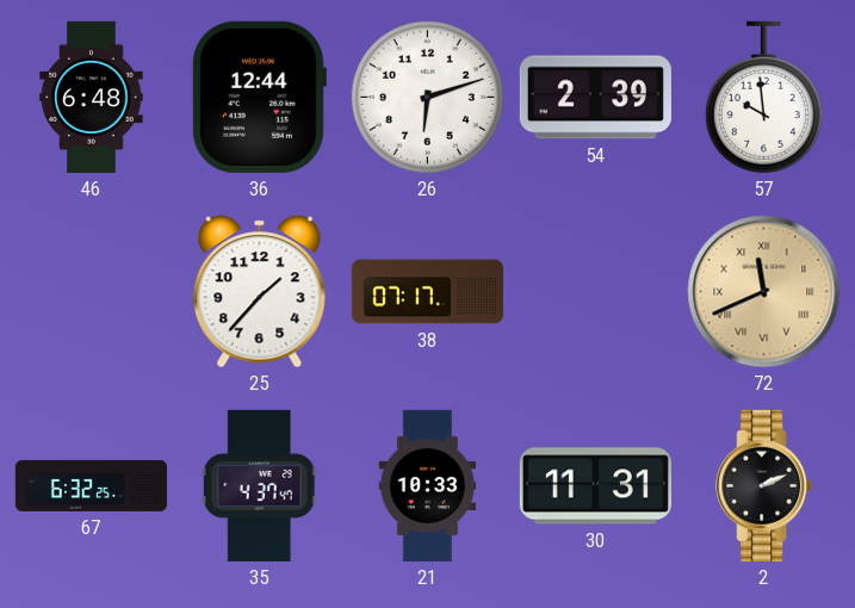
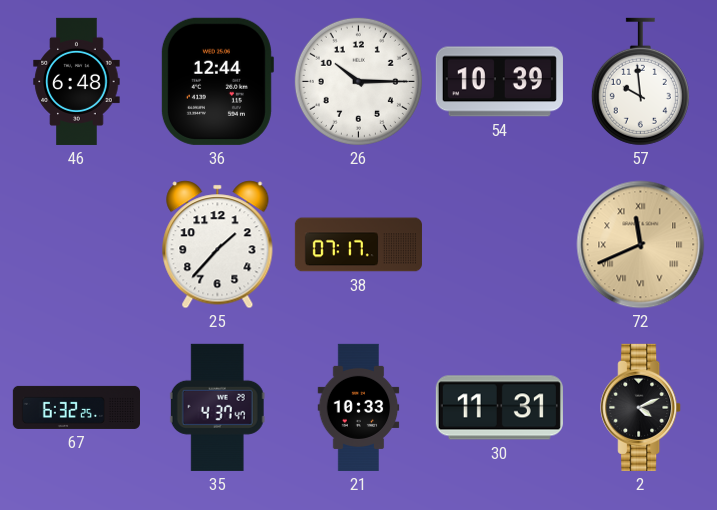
26: 6:12 -> 10:15 (358, 81)
54: 2:39 -> 10:39 (499, 82)
2: 2:11 -> 4:11 (641, 407)
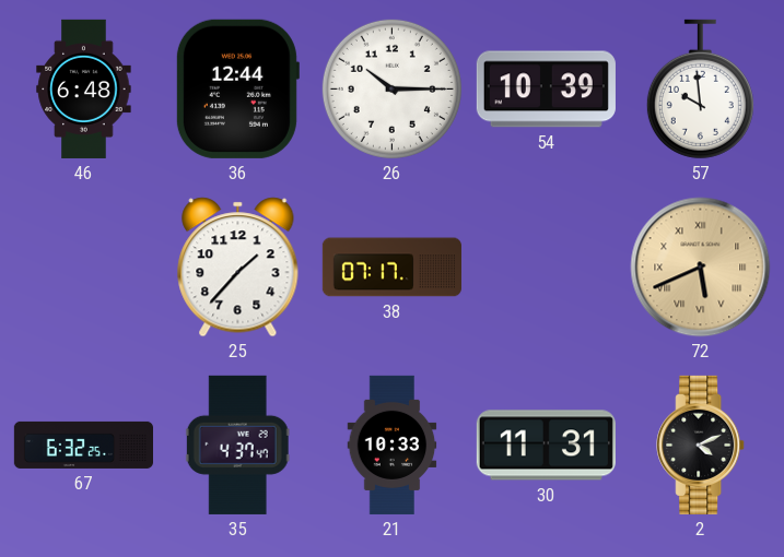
72: 11:41 -> 5:41 (701, 268)
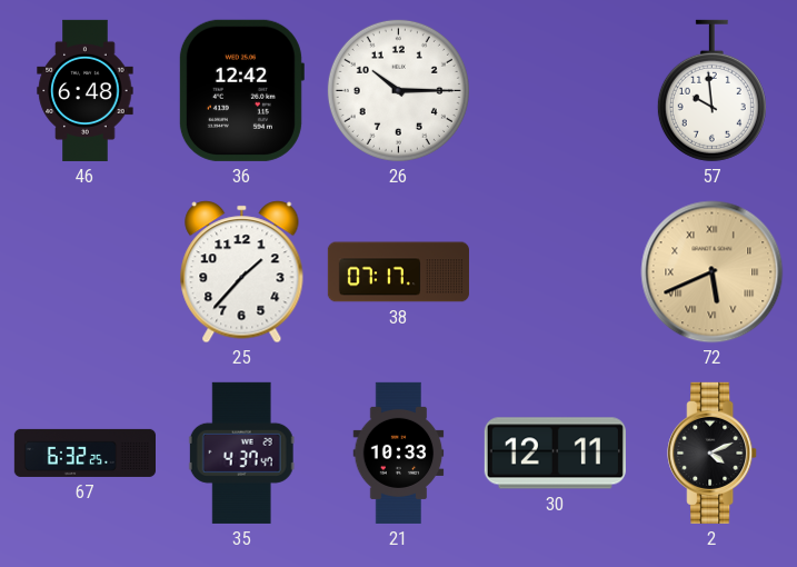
36: 12:44 -> 12:42 (241, 90)
54: 10:39 -> none (546, 90)
30: 11:31 -> 12:11 (555, 454)
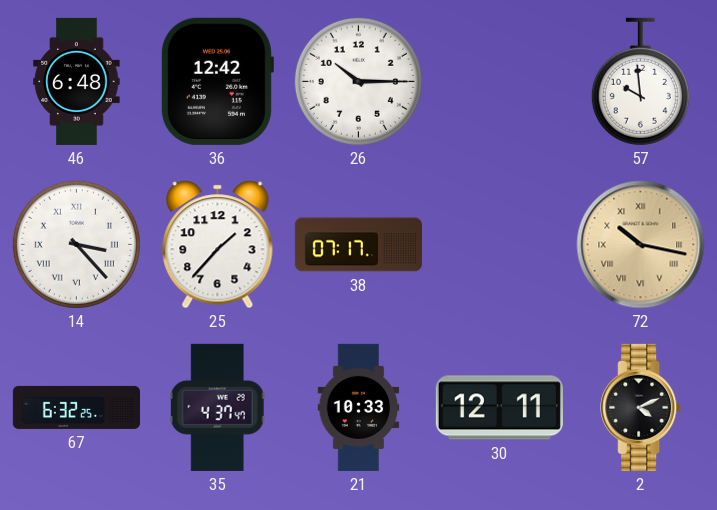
14: none -> 3:23 (76, 244)
72: 5:41 -> 10:17 (641, 245)
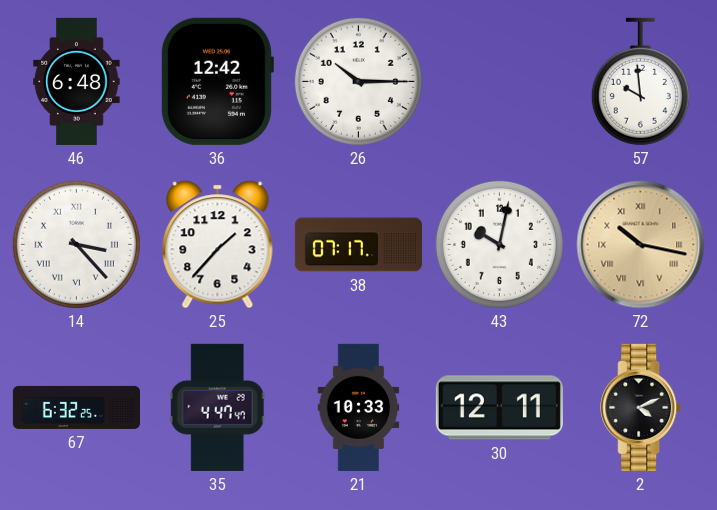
43: none -> 10:02 (499, 244)
35: 4:37 -> 4:47 (217, 407)
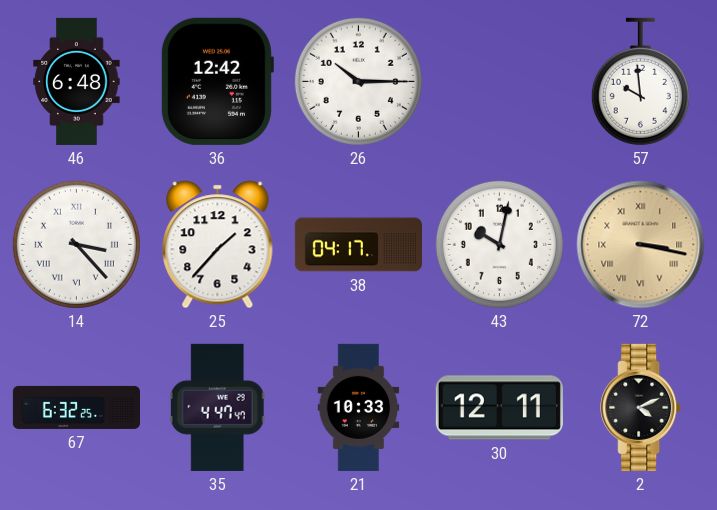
38: 07:17 -> 04:17 (358, 245)
72: 10:17 -> 3:17 (641, 245)
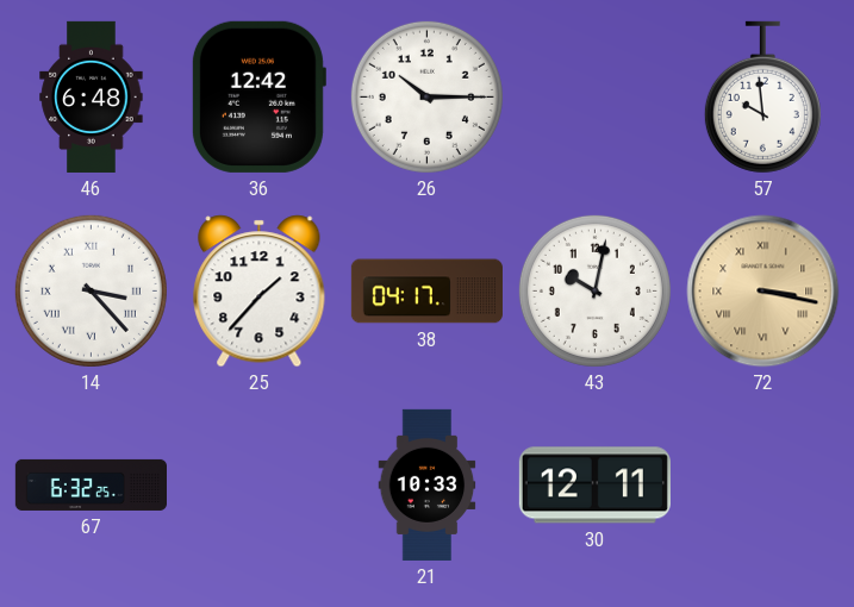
35: 4:47 -> none (217, 407)
2: 4:11 -> none (641, 407)
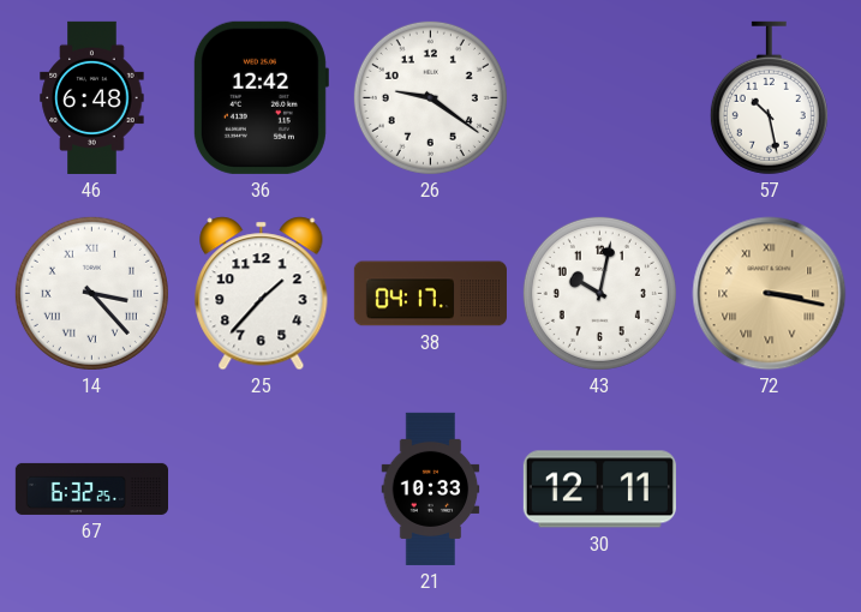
26: 10:15 -> 9:21 (430, 97)
57: 9:59 -> 10:28 (769, 98)
